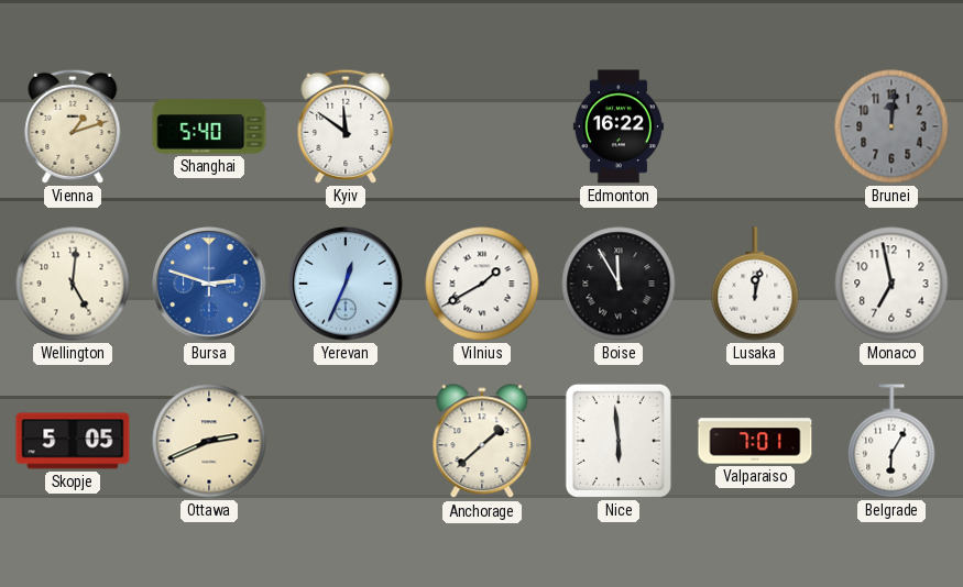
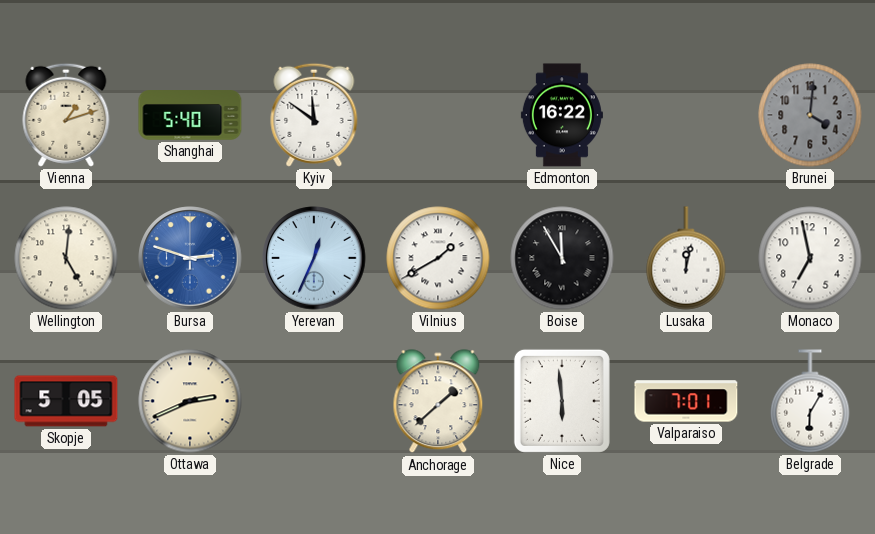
Brunei: 12:01 -> 4:01 (810, 115)
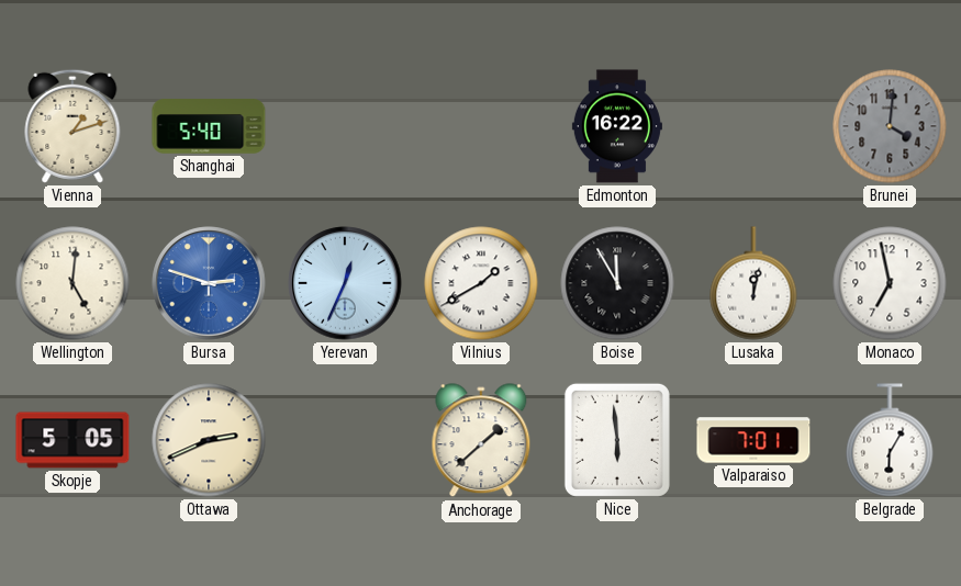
Kyiv: 11:51 -> none (314, 115)
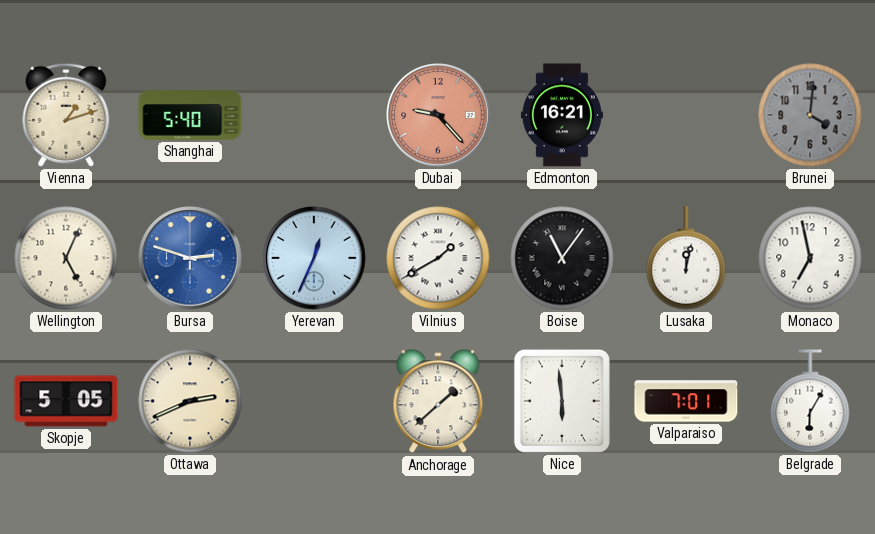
Dubai: none -> 9:23 (438, 115)
Edmonton: 16:22 -> 16:21 (562, 115)
Wellington: 5:01 -> 5:04 (66, 258)
Boise: 11:55 -> 11:06 (562, 258)
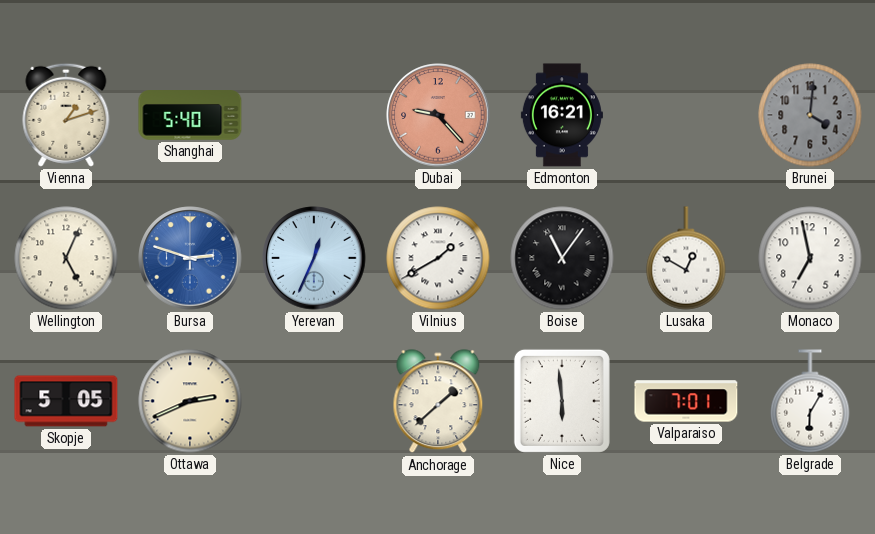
Lusaka: 12:02 -> 12:50 (686, 258)
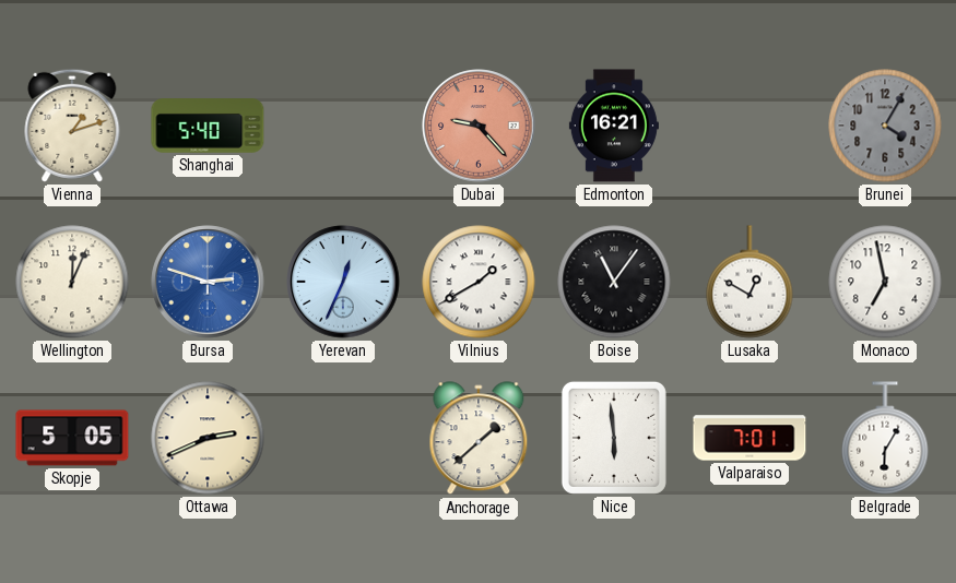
Brunei: 4:01 -> 4:05 (885, 126)
Wellington: 5:04 -> 12:04 (72, 282)
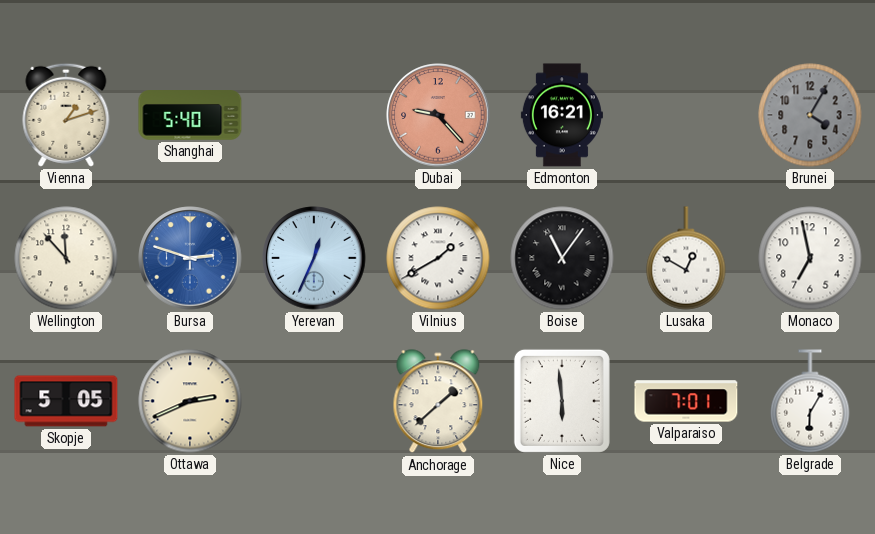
Wellington: 12:04 -> 11:53 (66, 258)
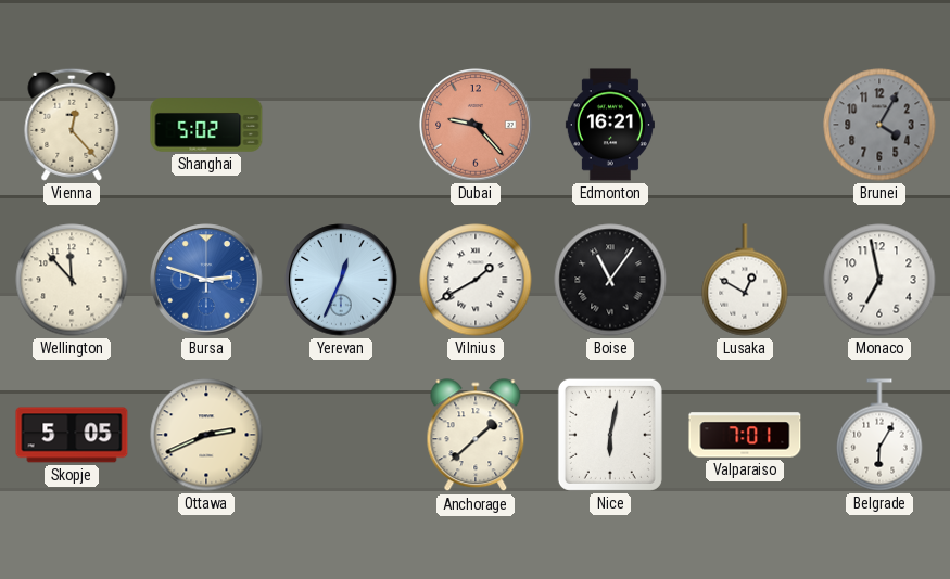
Vienna: 1:12 -> 12:23 (72, 125)
Shanghai: 5:40 -> 5:02 (206, 125)
Nice: 5:59 -> 6:02 (610, 435)
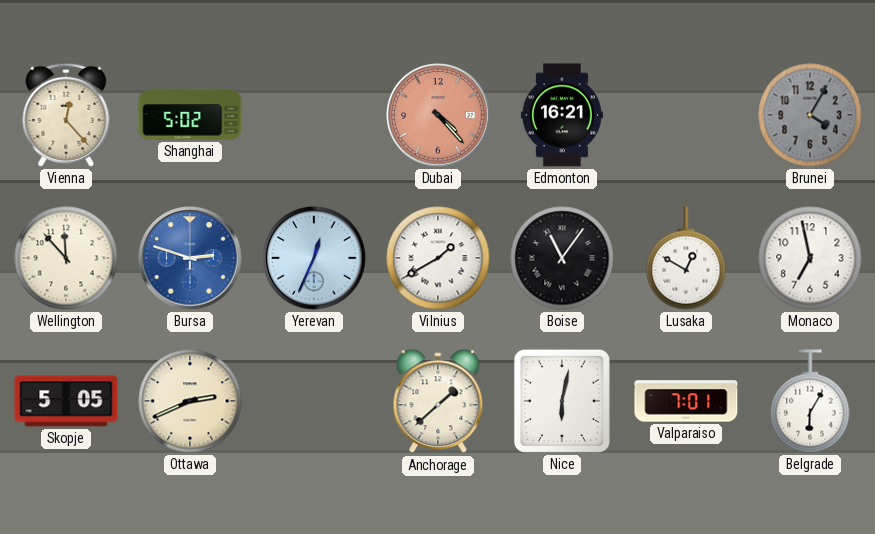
Dubai: 9:23 -> 4:23 (438, 115)
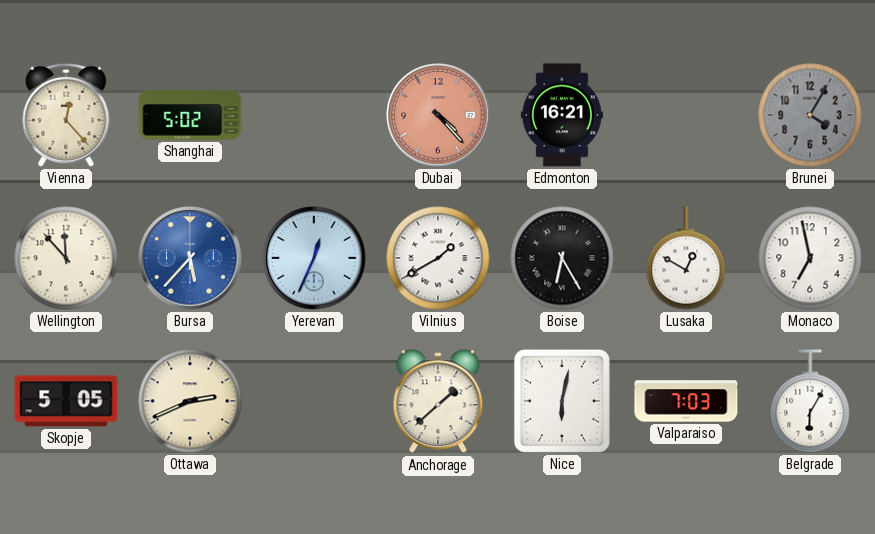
Bursa: 2:48 -> 5:37 (190, 258)
Boise: 11:06 -> 6:25 (562, 258)
Valparaiso: 7:01 -> 7:03 (686, 401)
